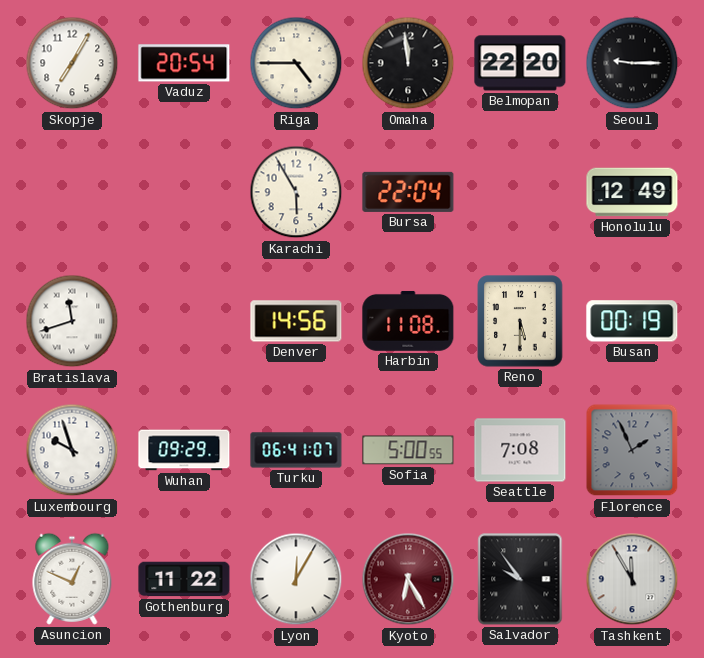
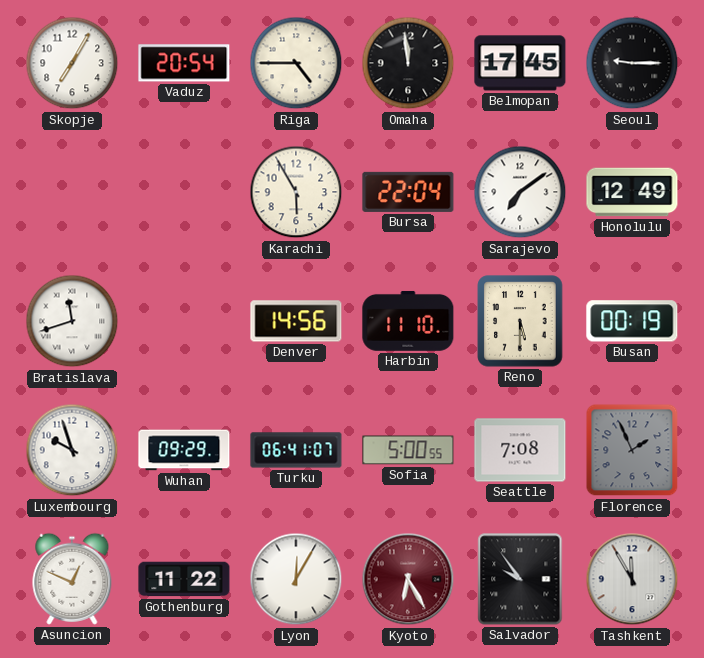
Belmopan: 22:20 -> 17:45 (520, 63)
Sarajevo: none -> 7:09 (520, 192)
Harbin: 11:08 -> 11:10 (408, 321)
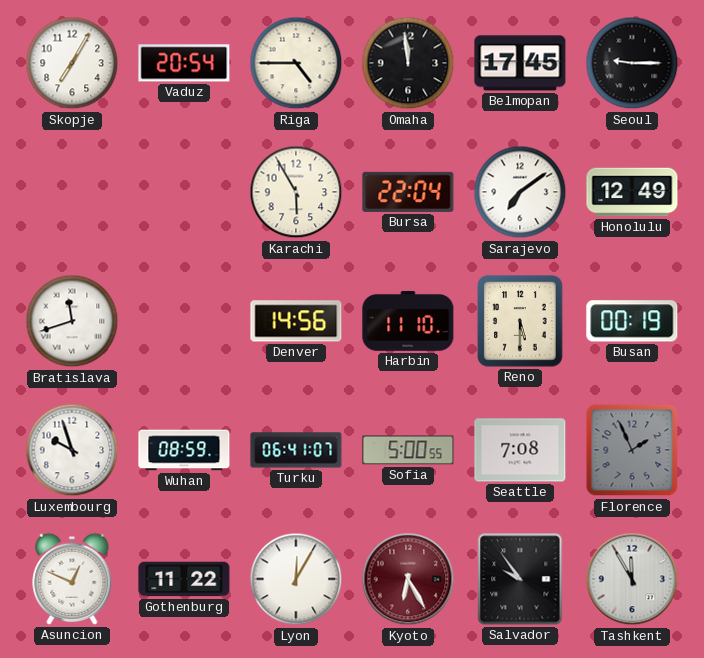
Wuhan: 09:29 -> 08:59 (184, 450)
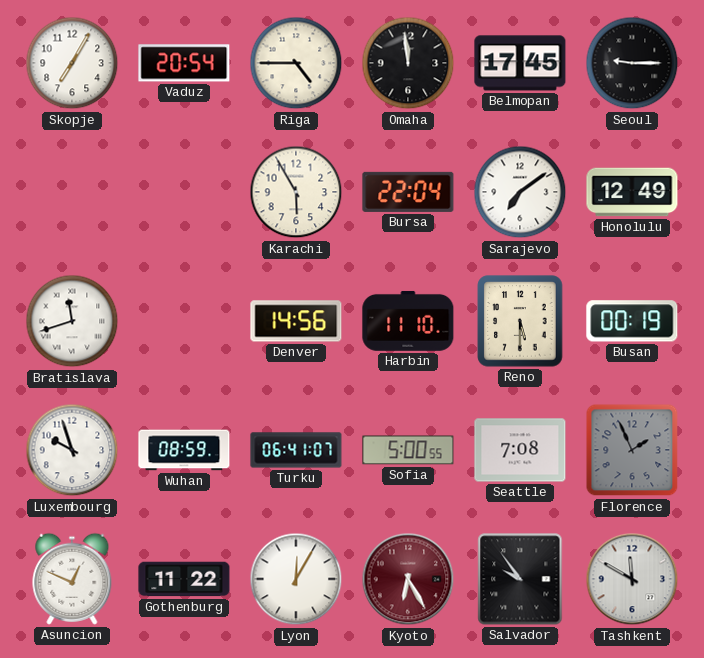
Tashkent: 11:55 -> 11:50 (632, 579)
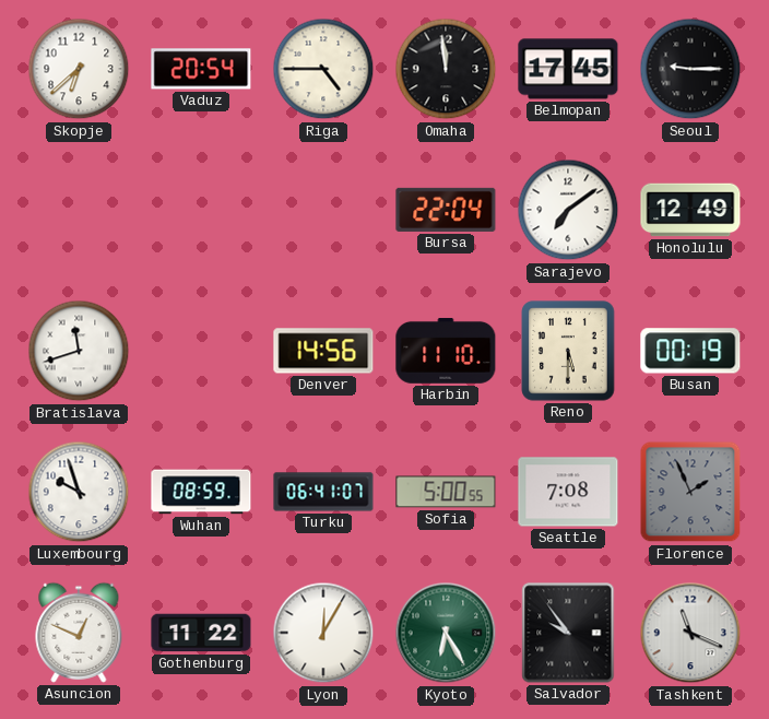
Skopje: 7:05 -> 6:38 (79, 69)
Karachi: 5:55 -> none (296, 192)
Kyoto dial: burgundy -> green (446, 633)
Tashkent: 11:50 -> 11:19 (690, 633)
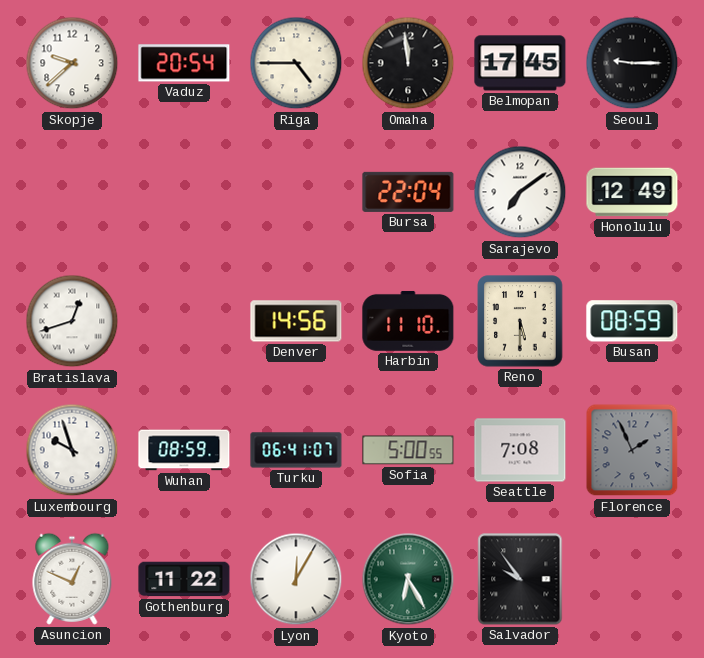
Skopje: 6:38 -> 9:38 (72, 63)
Bratislava: 11:42 -> 12:42 (72, 321)
Busan: 00:19 -> 08:59 (632, 321)
Tashkent: 11:19 -> none (690, 633)
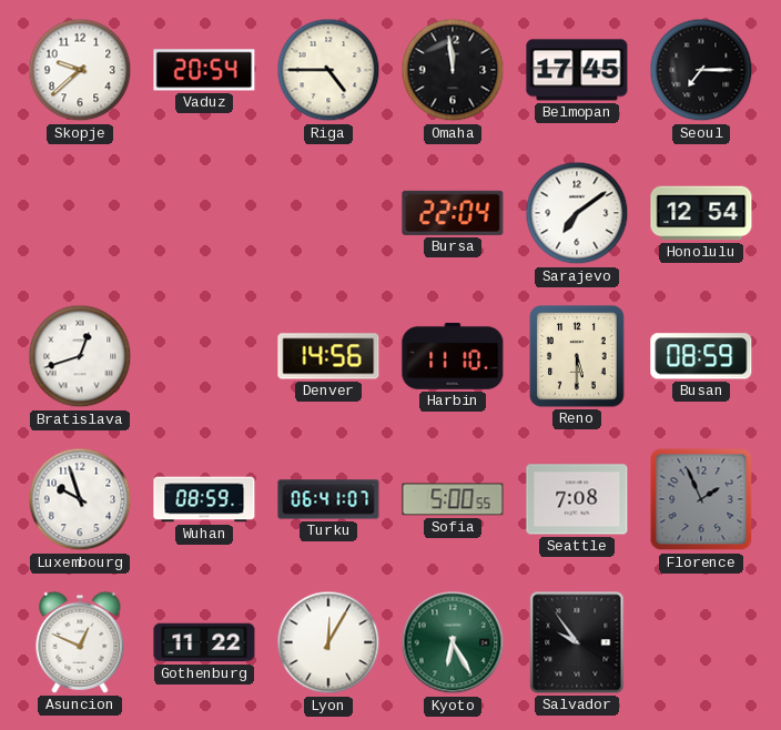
Seoul: 9:15 -> 7:15 (701, 70)
Honolulu: 12:49 -> 12:54 (701, 213)
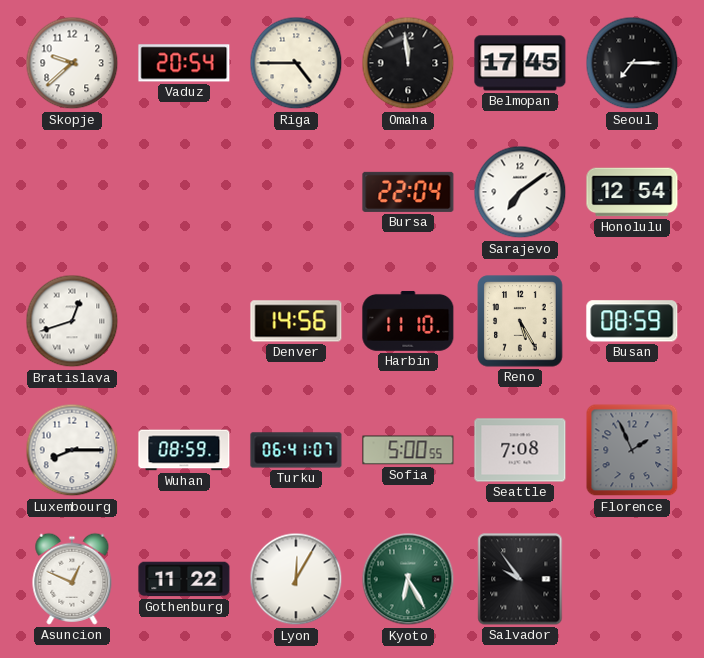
Reno: 5:30 -> 5:25 (520, 321)
Luxembourg: 9:57 -> 8:15 (72, 450)
